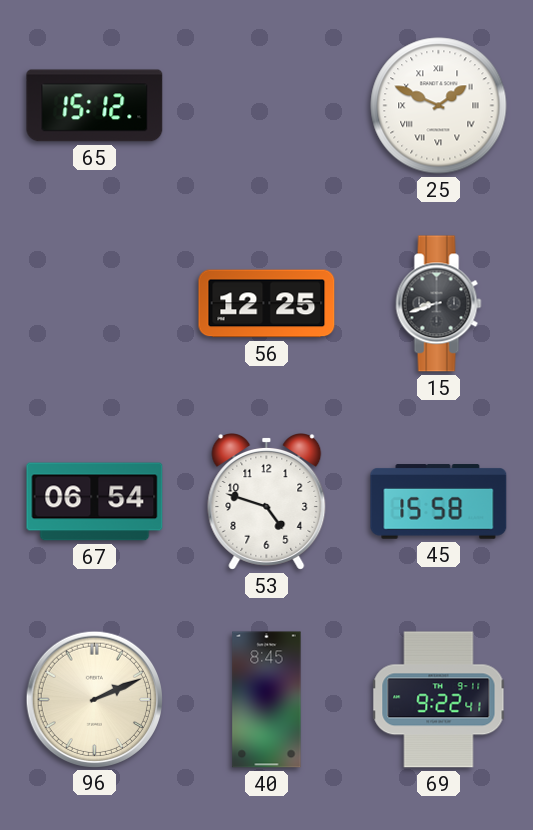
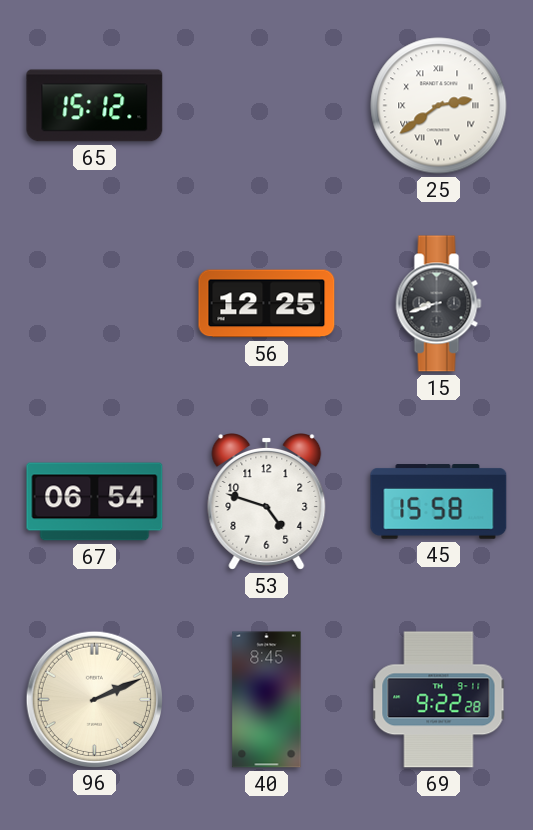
25: 1:49 -> 2:39 (439, 106)
69: 9:22:41 -> 9:22:28 (439, 700)
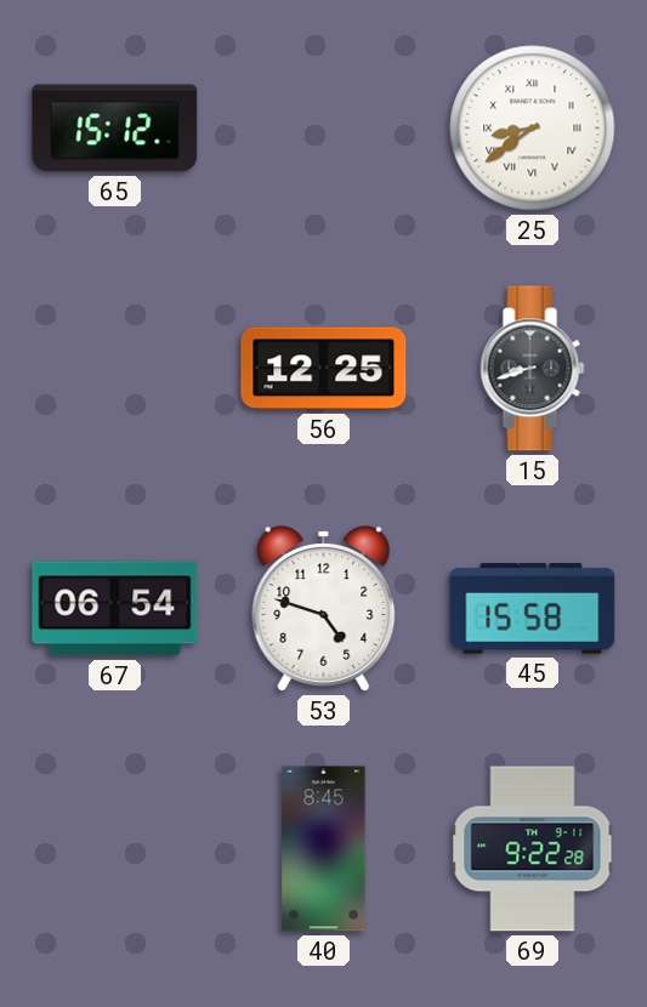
25: 2:39 -> 8:39 (533, 129)
96: 2:11 -> none (94, 699)
